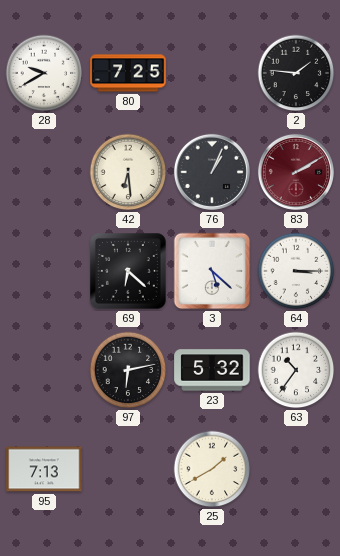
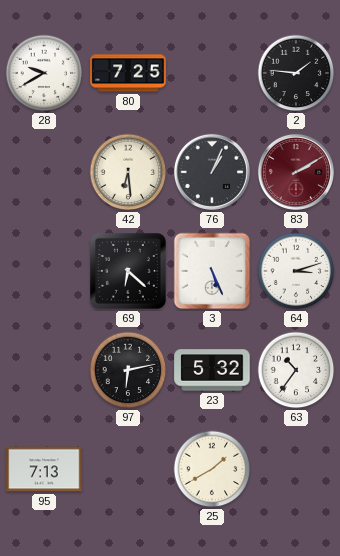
3: 5:22 -> 5:26 (212, 271)
64: 3:15 -> 3:12 (296, 271)
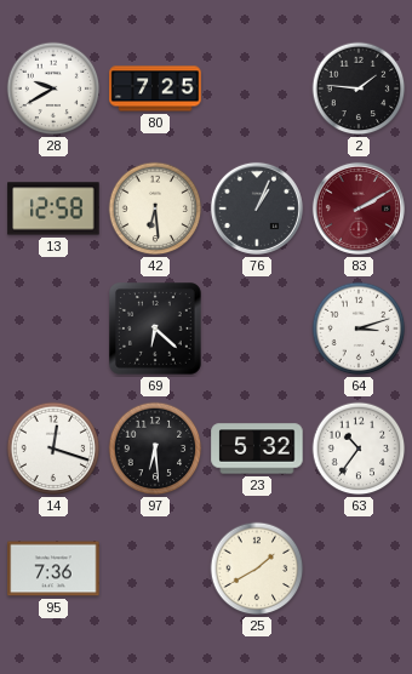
13: none -> 12:58 (53, 209)
3: 5:26 -> none (212, 271)
14: none -> 12:18 (53, 449)
97: 6:13 -> 6:29 (155, 449)
95: 7:13 -> 7:36 (53, 569)
